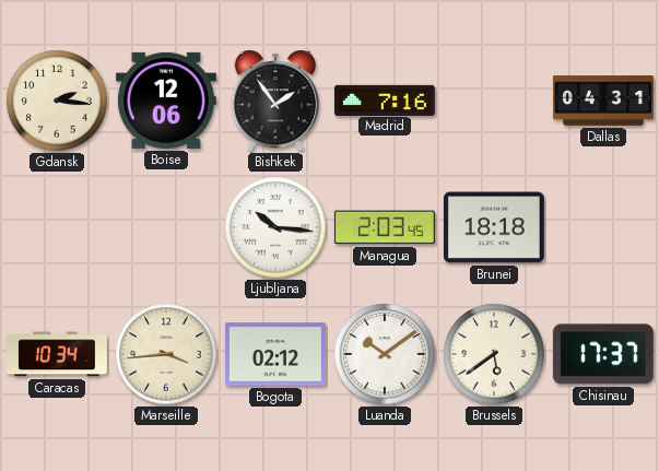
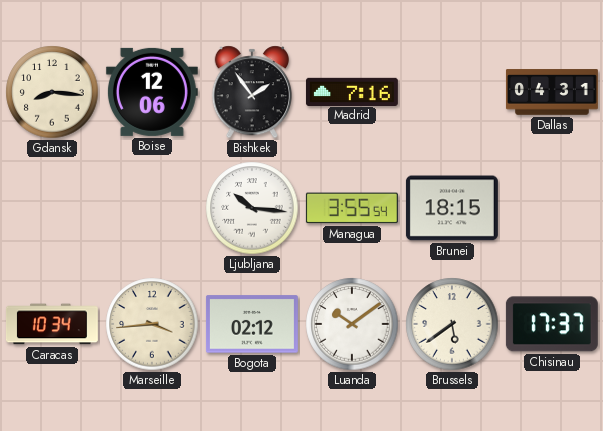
Gdansk: 2:16 -> 8:16 (52, 92)
Managua: 2:03 -> 3:55 (352, 208)
Brunei: 18:18 -> 18:15 (452, 208)
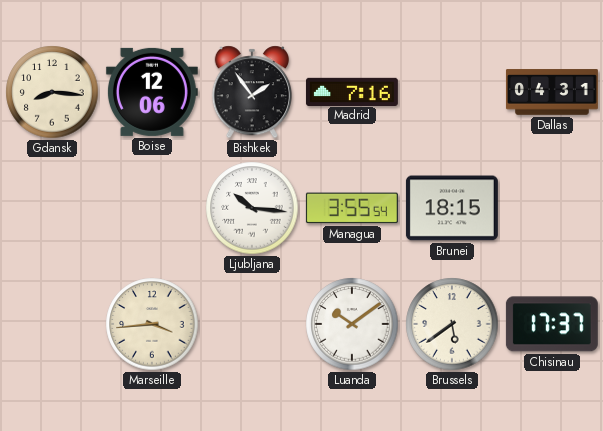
Caracas: 10:34 -> none (52, 324)
Bogota: 02:12 -> none (252, 324)
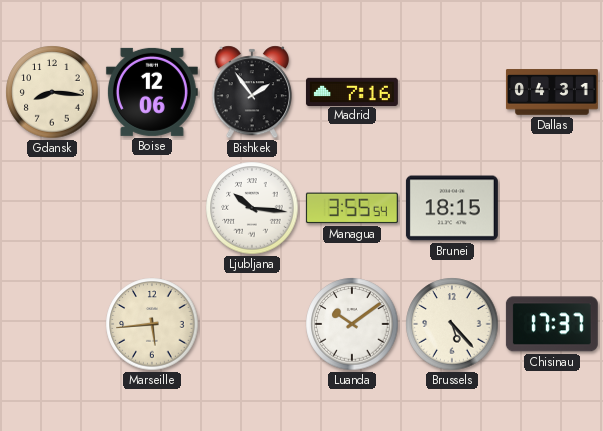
Marseille: 3:44 -> 5:44 (152, 324)
Brussels: 5:39 -> 5:23 (452, 324)
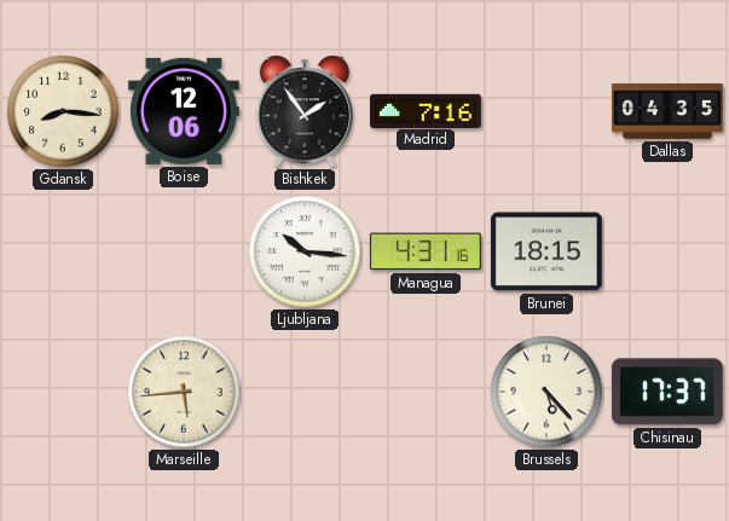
Dallas: 04:31 -> 04:35 (667, 111)
Managua: 3:55 -> 4:31 (426, 251)
Luanda: 10:09 -> none (352, 324)
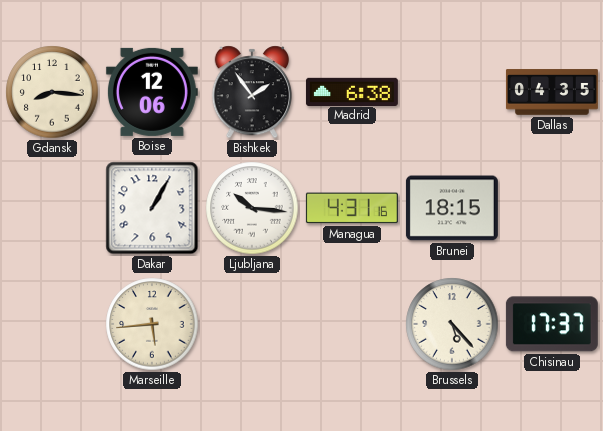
Madrid: 7:16 -> 6:38 (352, 91)
Dakar: none -> 1:05 (152, 208)
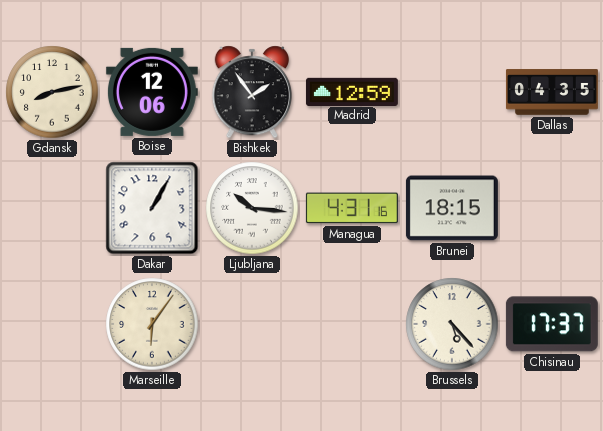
Gdansk: 8:16 -> 8:13 (52, 92)
Madrid: 6:38 -> 12:59 (352, 91)
Marseille: 5:44 -> 6:06 (152, 324)
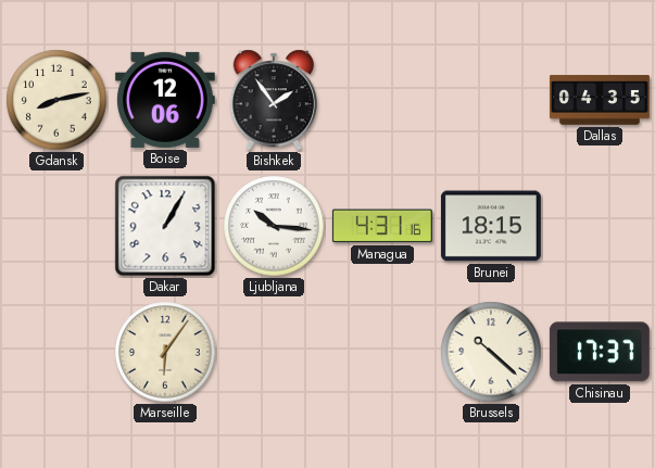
Madrid: 12:59 -> none (352, 91)
Brussels: 5:23 -> 10:22 (491, 352)
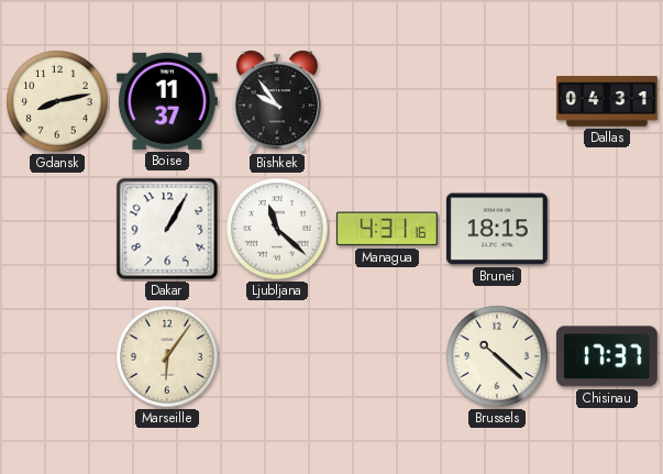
Boise: 12:06 -> 11:37 (167, 101)
Bishkek: 1:54 -> 9:54 (276, 101)
Dallas: 04:35 -> 04:31 (607, 101)
Ljubljana: 10:16 -> 11:22 (277, 229)
